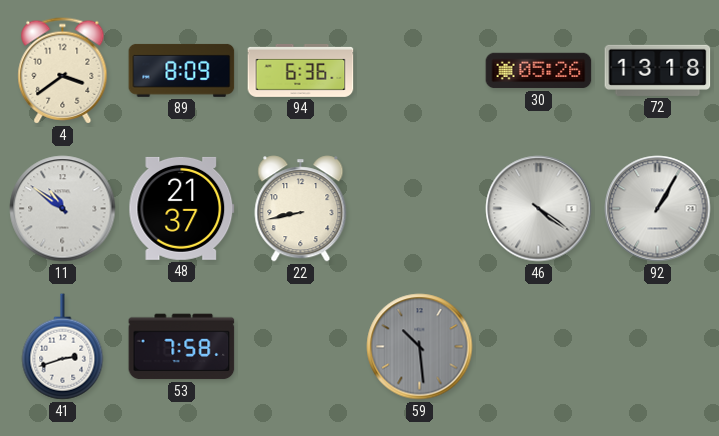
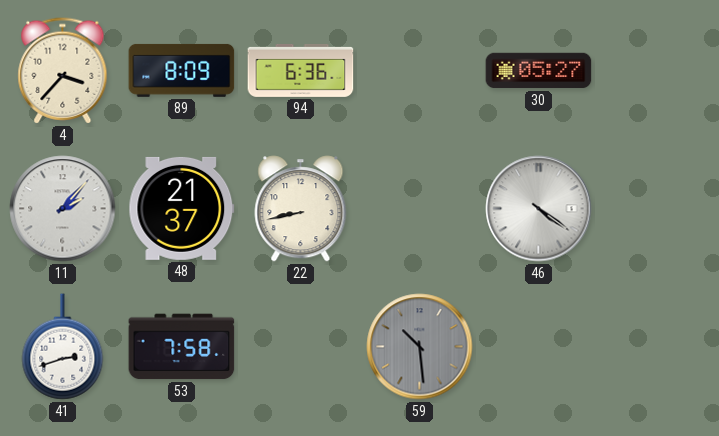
4: 3:39 -> 3:37 (63, 71)
30: 05:26 -> 05:27 (539, 71)
72: 13:18 -> none (658, 70)
11: 10:51 -> 2:07 (63, 209)
92: 1:05 -> none (658, 209)
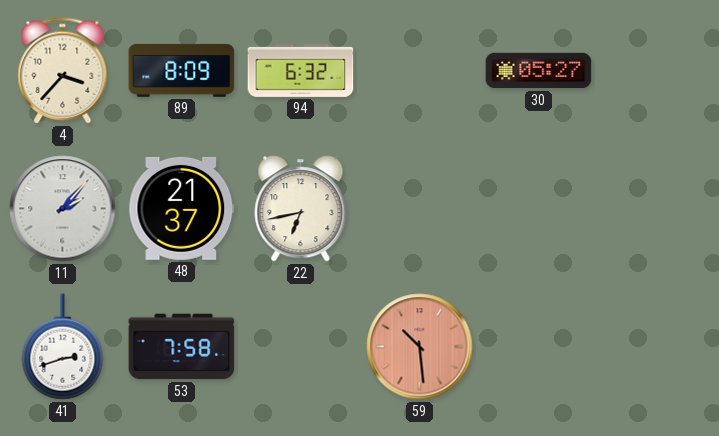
94: 6:36 -> 6:32 (301, 70)
22: 8:43 -> 6:43 (301, 209)
46: 4:21 -> none (539, 209)
59 dial: grey -> salmon (420, 347)
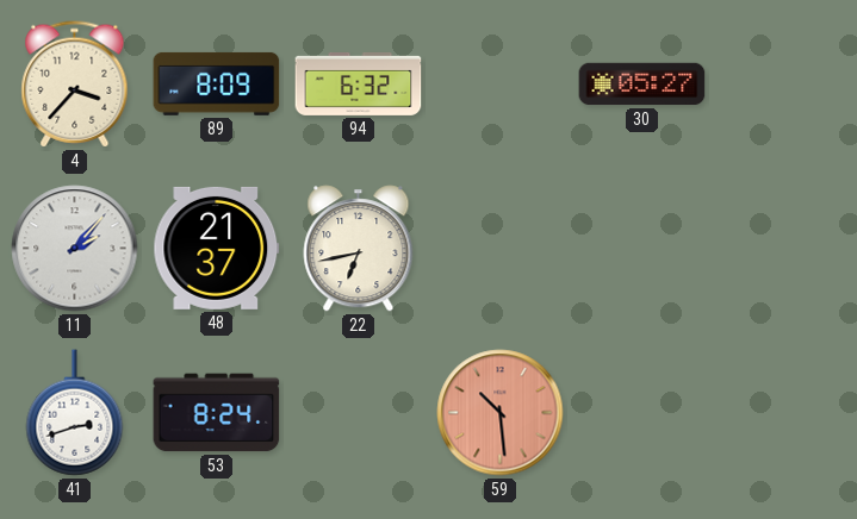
53: 7:58 -> 8:24 (217, 413)
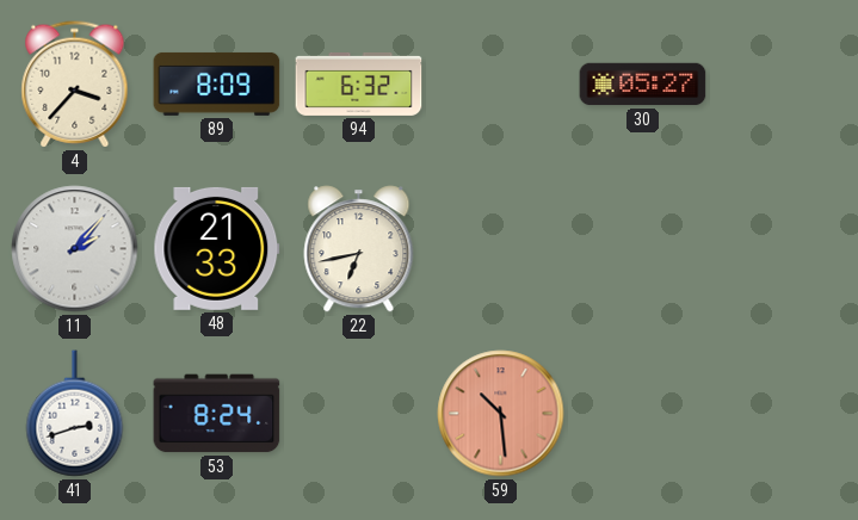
48: 21:37 -> 21:33 (217, 248)
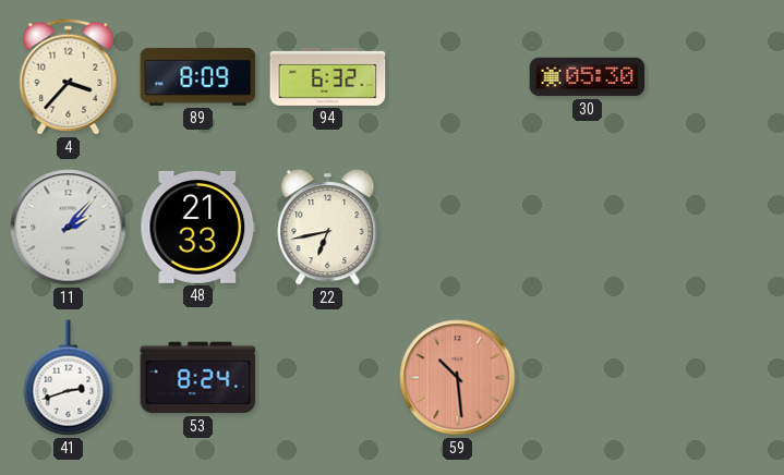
30: 05:27 -> 05:30 (588, 77)
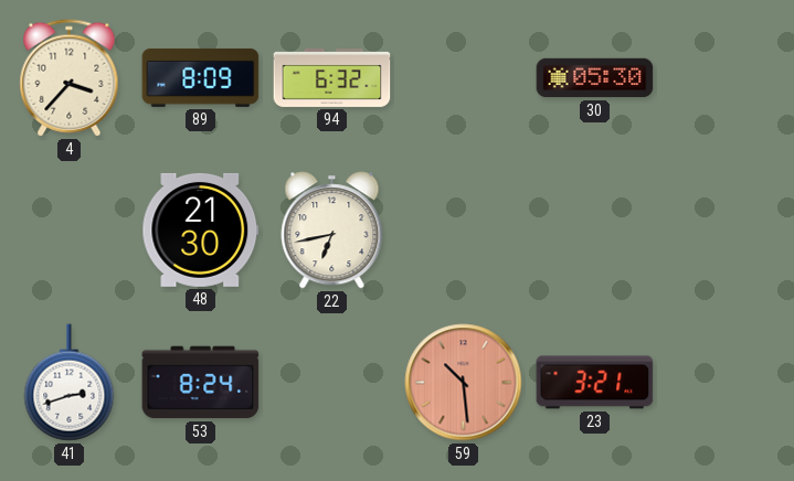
11: 2:07 -> none (69, 228)
48: 21:33 -> 21:30 (201, 229)
23: none -> 3:21 (595, 383)
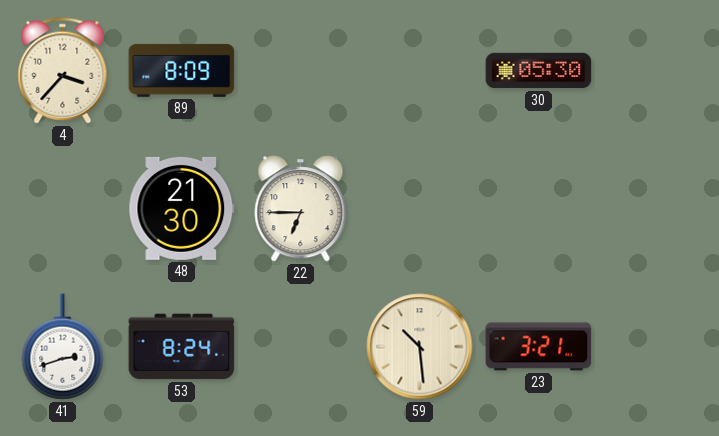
94: 6:32 -> none (332, 77)
22: 6:43 -> 6:45 (301, 209)
59 dial: salmon -> cream (420, 347)
